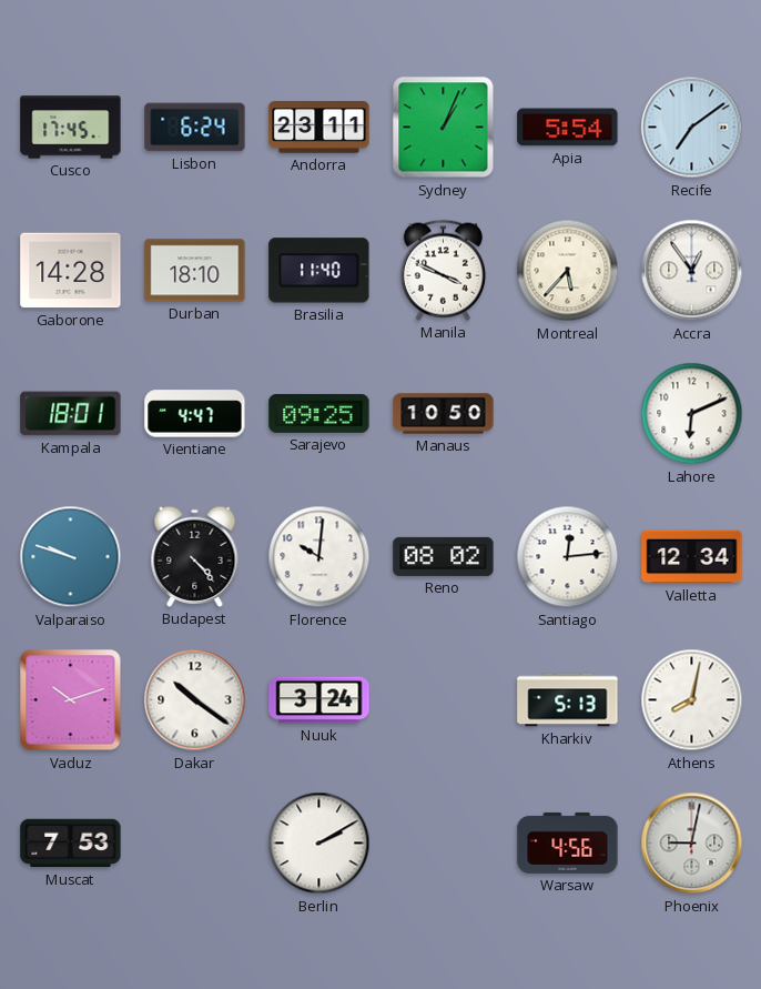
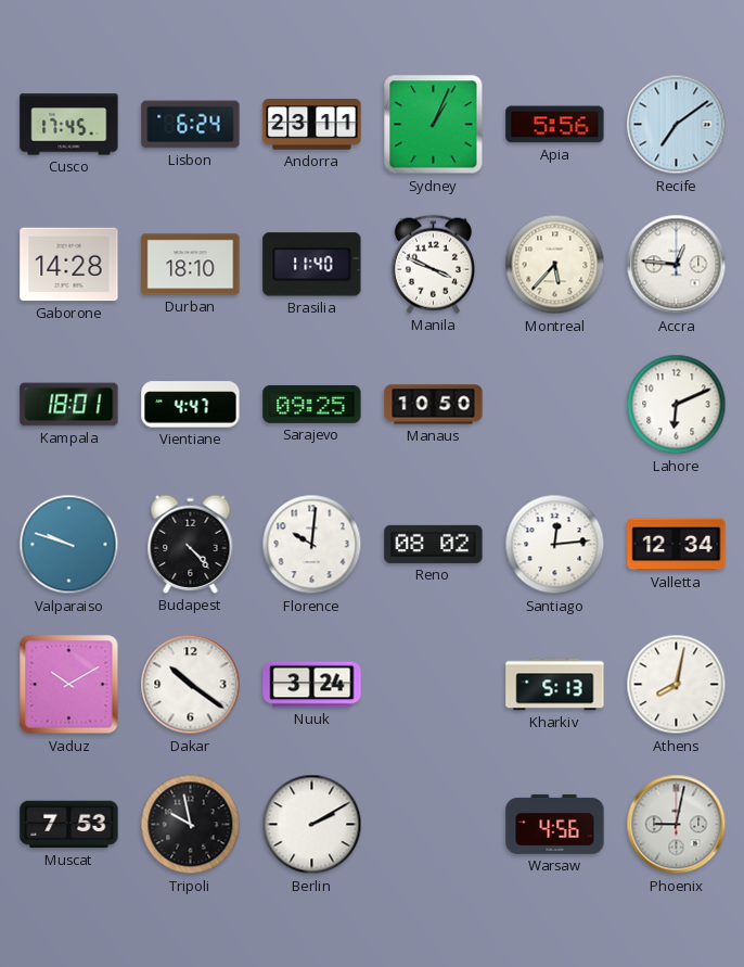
Apia: 5:54 -> 5:56 (555, 125)
Accra: 12:54 -> 12:46 (677, 265)
Vaduz: 10:12 -> 10:10 (69, 685)
Tripoli: none -> 9:58 (191, 825)
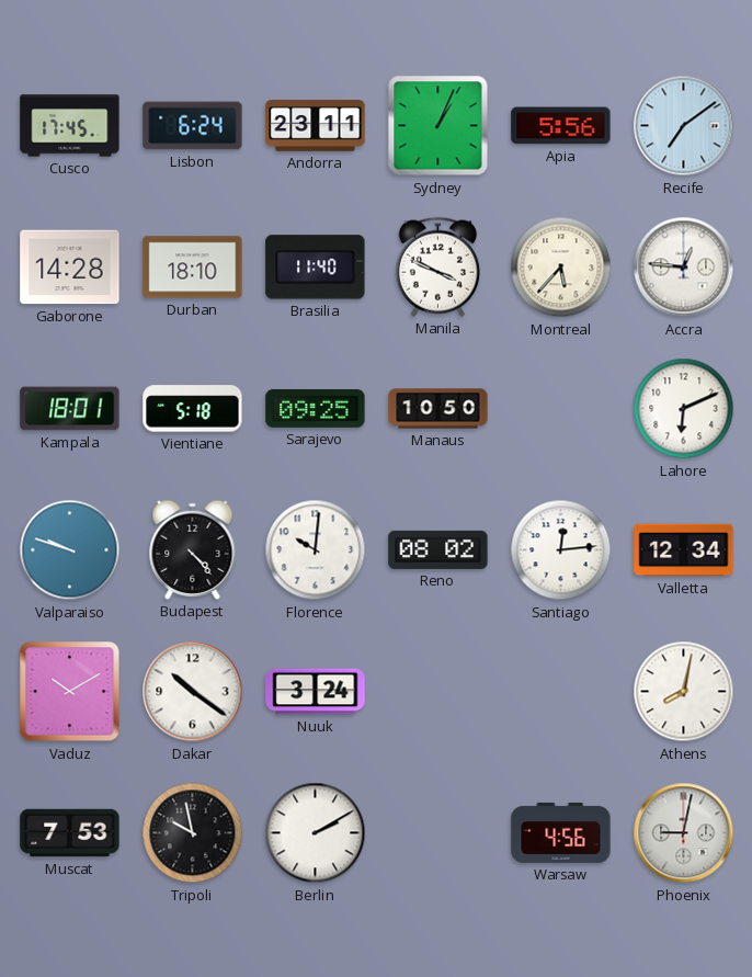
Vientiane: 4:47 -> 5:18 (193, 409)
Kharkiv: 5:13 -> none (555, 685)
